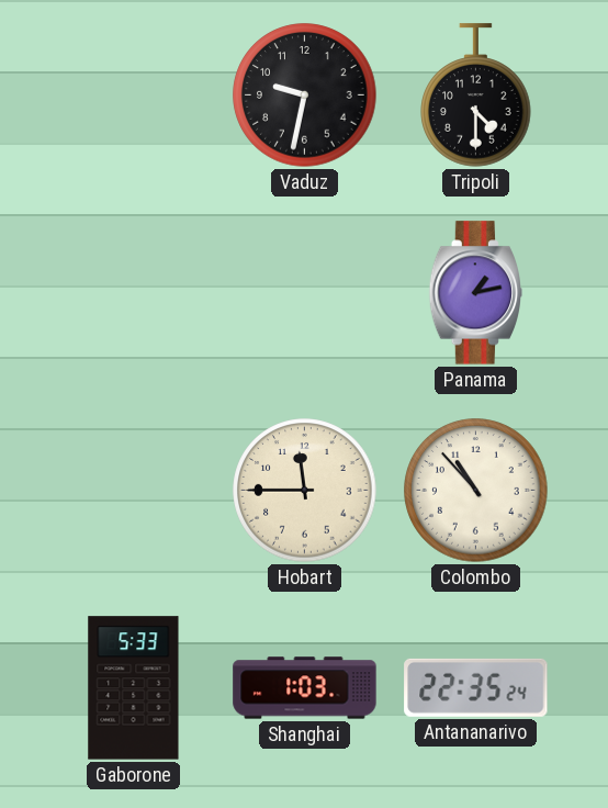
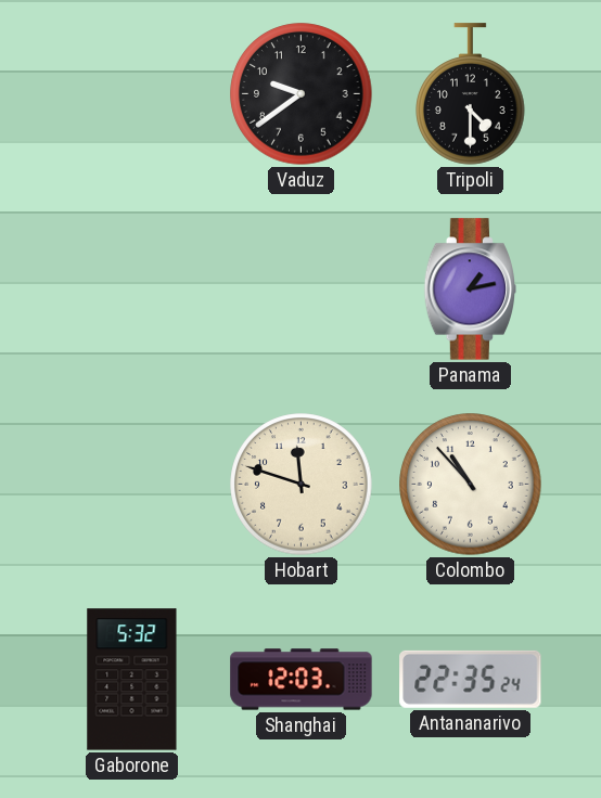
Vaduz: 9:32 -> 9:39 (302, 94)
Hobart: 11:45 -> 11:48 (302, 485)
Gaborone: 5:33 -> 5:32 (132, 680)
Shanghai: 1:03 -> 12:03 (302, 680)
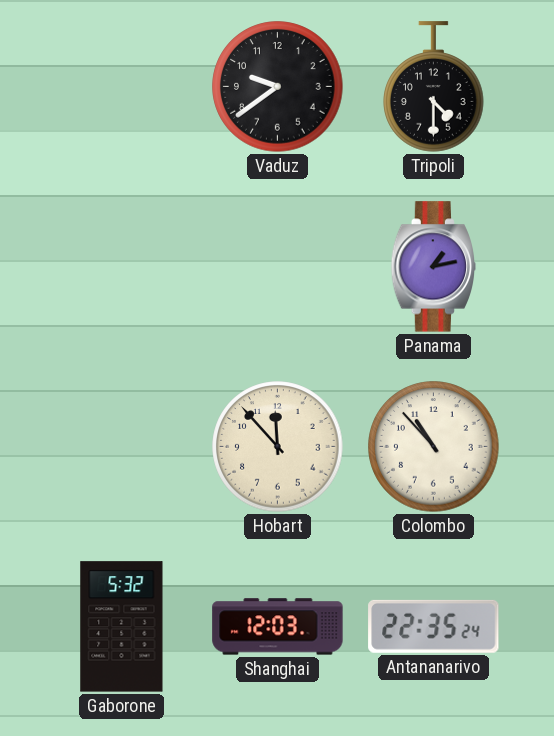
Hobart: 11:48 -> 11:53 (278, 447)
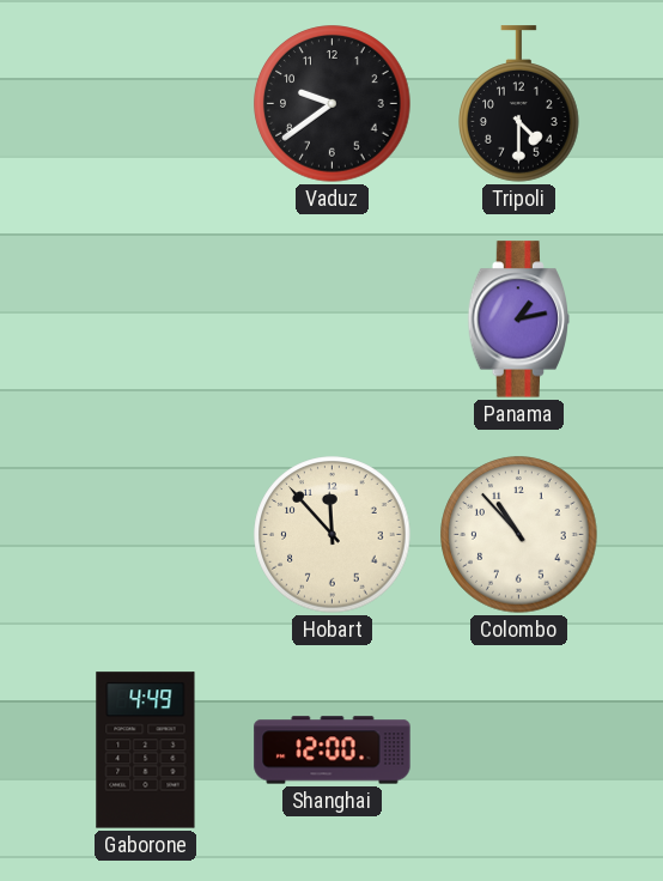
Gaborone: 5:32 -> 4:49 (146, 751)
Shanghai: 12:03 -> 12:00 (333, 751)
Antananarivo: 22:35 -> none (434, 626)
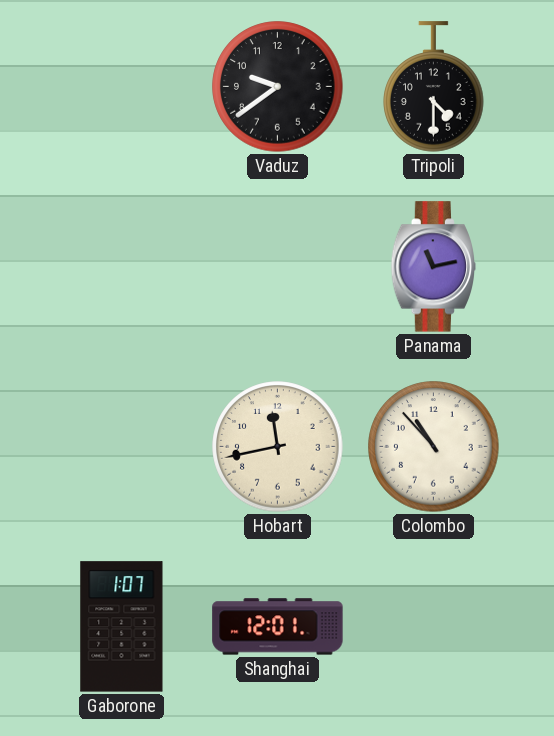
Panama: 1:13 -> 11:13 (434, 267)
Hobart: 11:53 -> 11:43 (278, 447)
Gaborone: 4:49 -> 1:07 (122, 627)
Shanghai: 12:00 -> 12:01 (278, 627)
